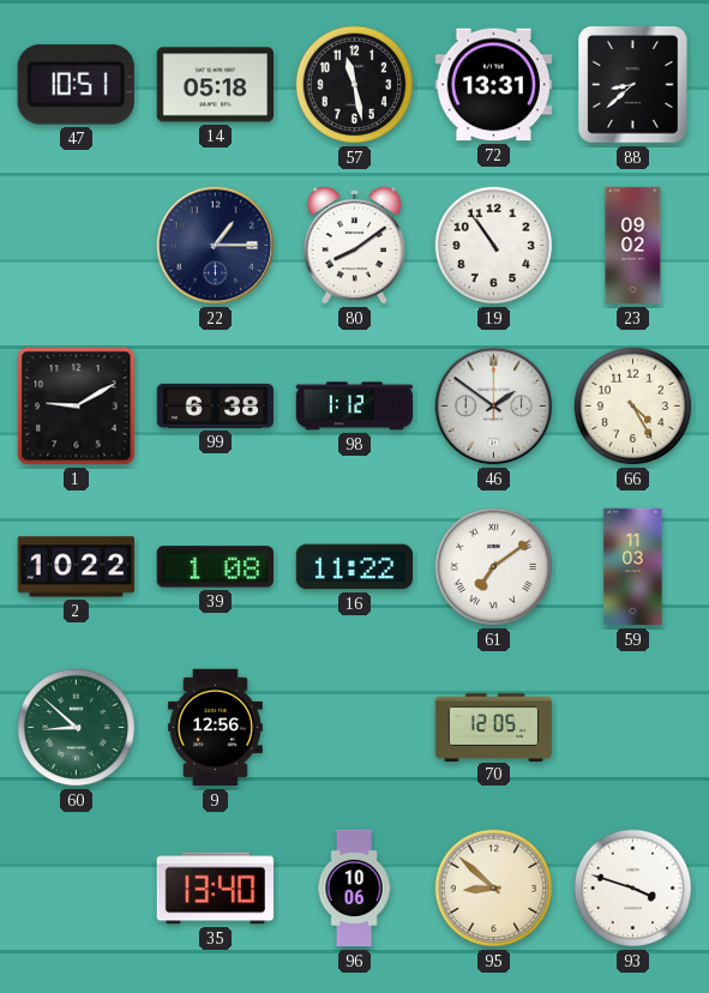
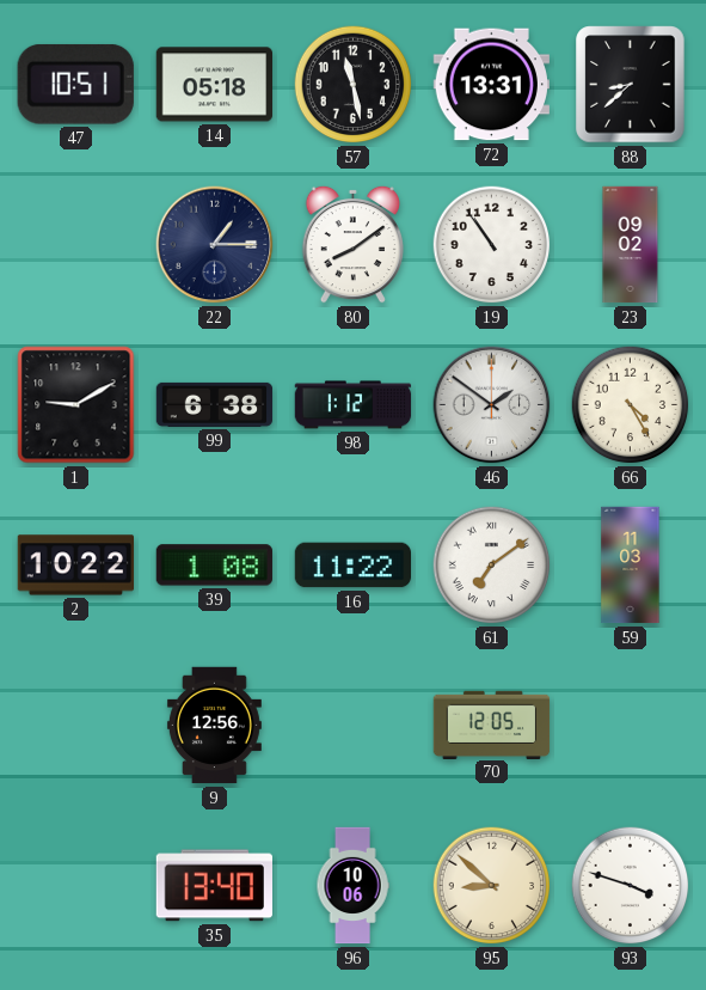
60: 8:52 -> none (77, 728)
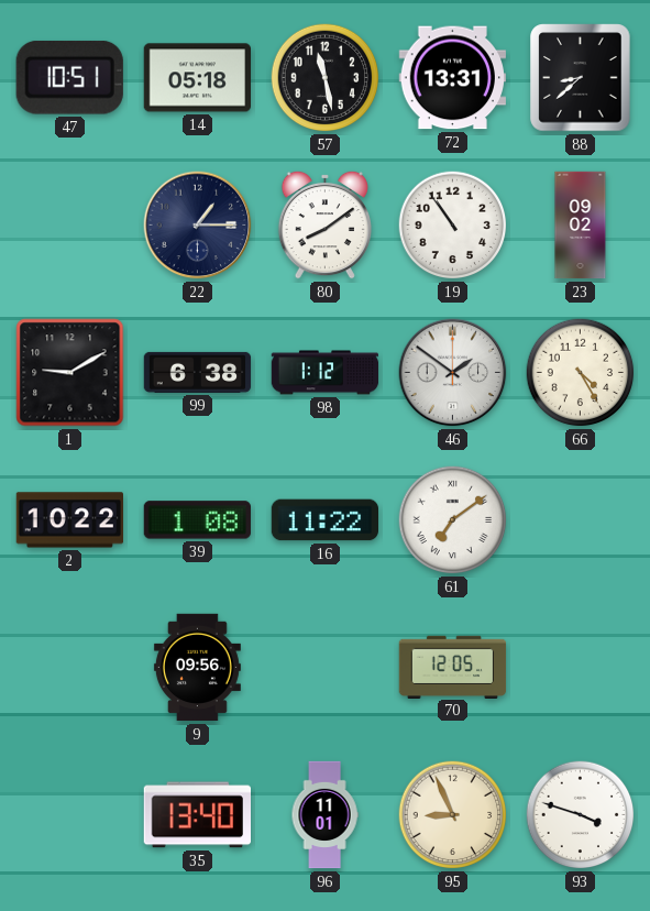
59: 11:03 -> none (631, 566)
9: 12:56 -> 09:56 (197, 668)
96: 10:06 -> 11:01 (324, 815)
95: 8:52 -> 8:56 (453, 815)
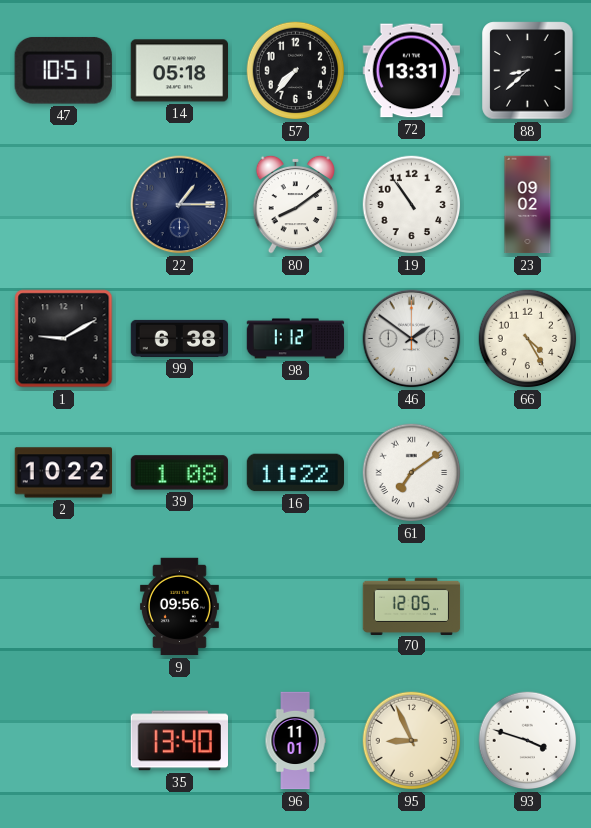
57: 11:28 -> 7:37 (296, 71)
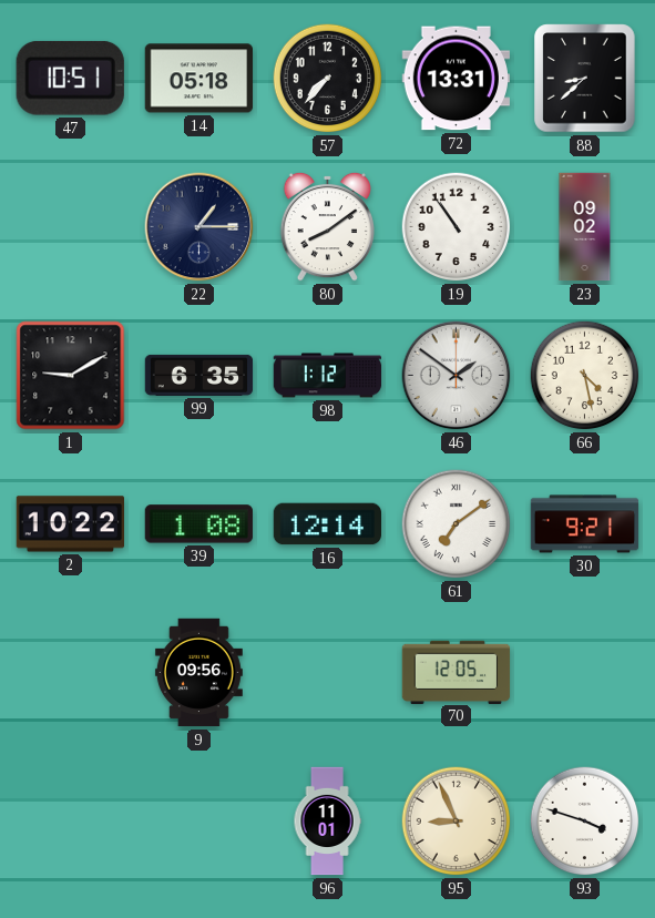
99: 6:38 -> 6:35 (199, 375)
66: 4:25 -> 4:28 (585, 376)
16: 11:22 -> 12:14 (328, 524)
30: none -> 9:21 (585, 524)
35: 13:40 -> none (179, 741)
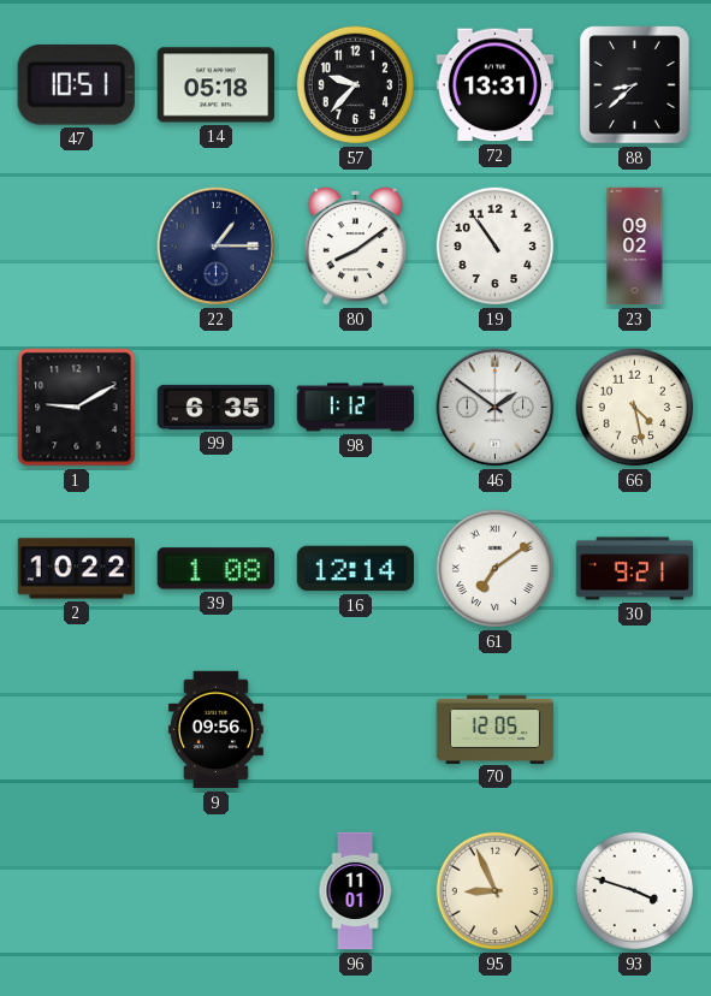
57: 7:37 -> 9:37 (356, 85)
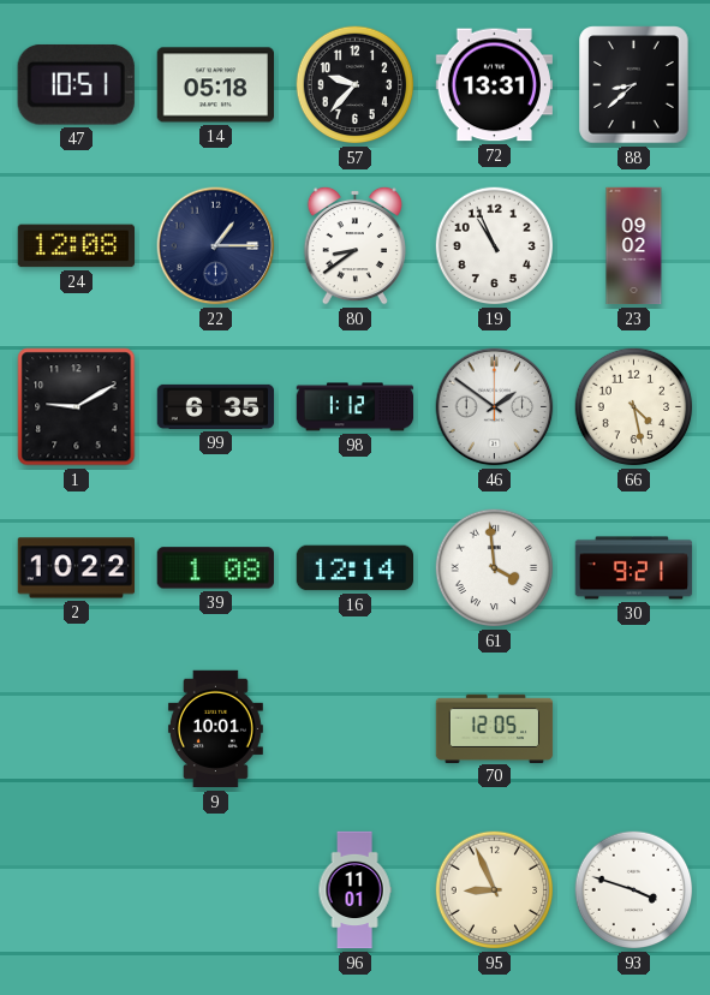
24: none -> 12:08 (76, 246)
80: 8:09 -> 8:39 (354, 245)
19: 10:54 -> 10:56 (495, 246)
61: 7:09 -> 3:59 (495, 568)
9: 09:56 -> 10:01 (215, 729)
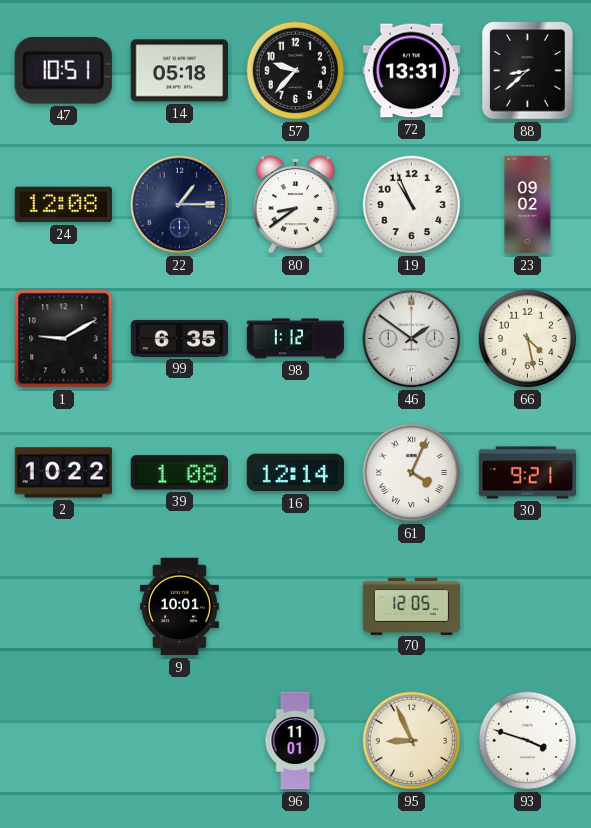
61: 3:59 -> 4:04 (412, 473)
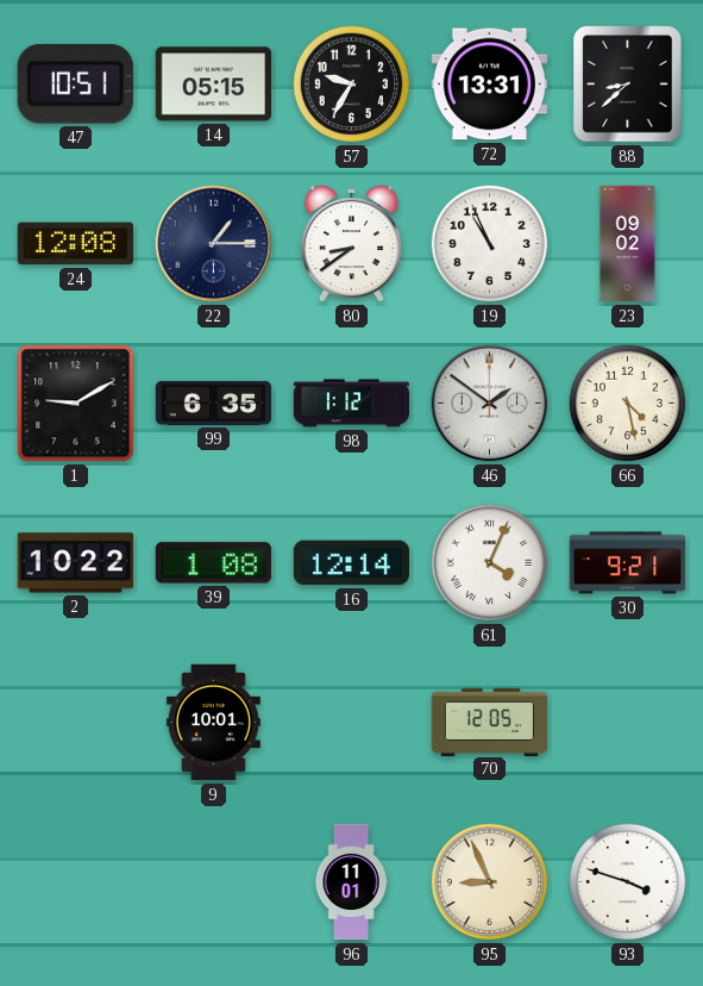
14: 05:18 -> 05:15 (213, 85)
57: 9:37 -> 9:35 (352, 85)
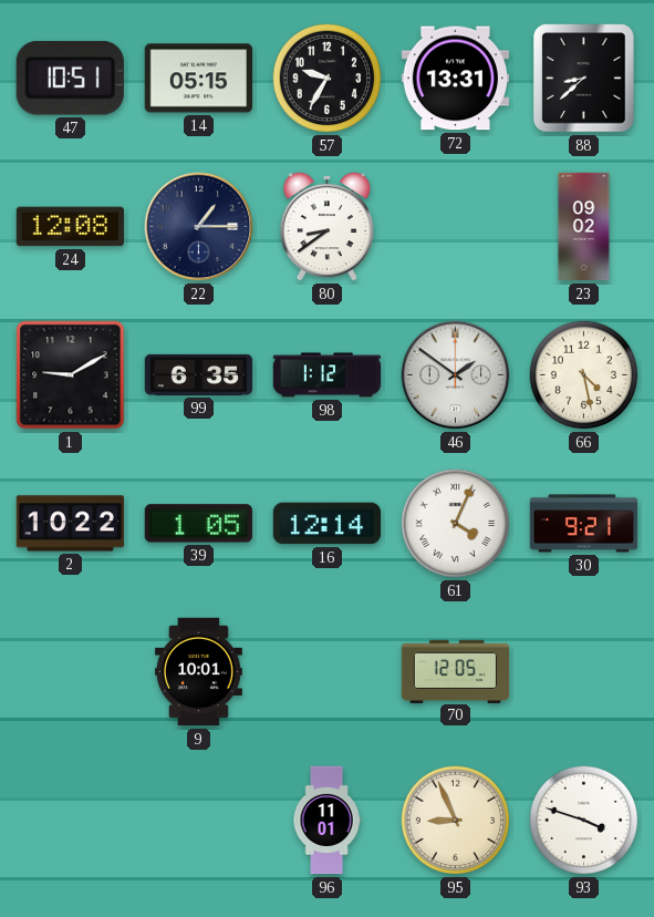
19: 10:56 -> none (490, 244)
39: 1:08 -> 1:05 (198, 524)
